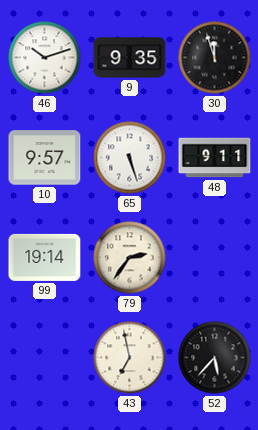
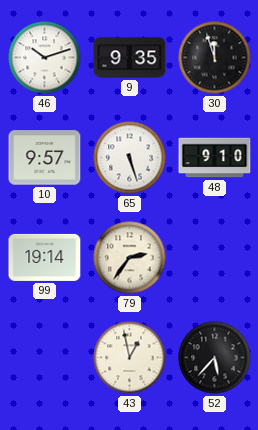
48: 9:11 -> 9:10 (215, 158)
43: 6:58 -> 12:58 (130, 358)
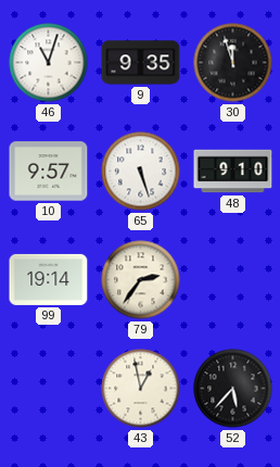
46: 10:12 -> 11:03 (49, 63)
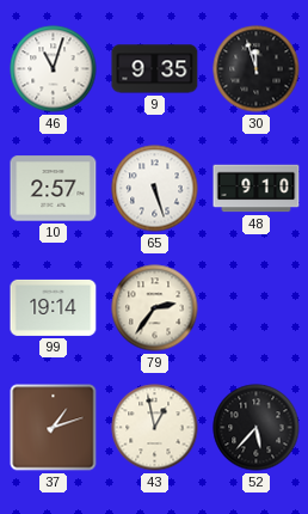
10: 9:57 -> 2:57 (54, 189)
37: none -> 1:12 (54, 428)
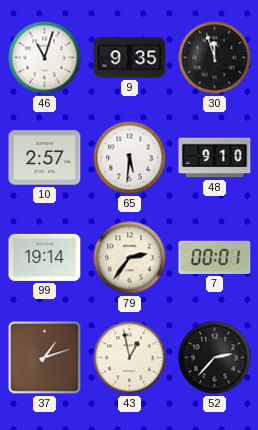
65: 5:27 -> 5:31 (130, 158)
7: none -> 00:01 (215, 257)
52: 5:37 -> 2:37 (215, 358)
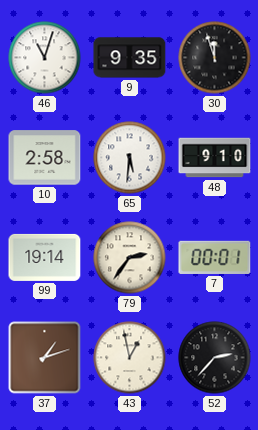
10: 2:57 -> 2:58 (45, 158)
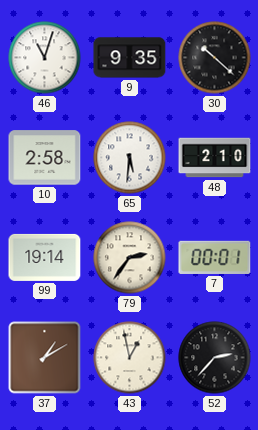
30: 11:57 -> 10:22 (215, 58)
48: 9:10 -> 2:10 (215, 158)
37: 1:12 -> 1:10 (45, 358)
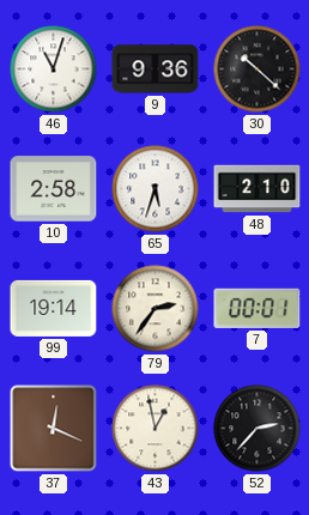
9: 9:35 -> 9:36 (156, 69)
65: 5:31 -> 5:33 (156, 189)
37: 1:10 -> 12:19 (54, 429)
